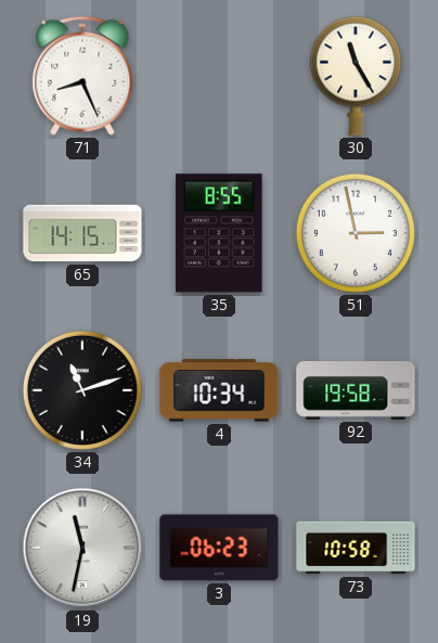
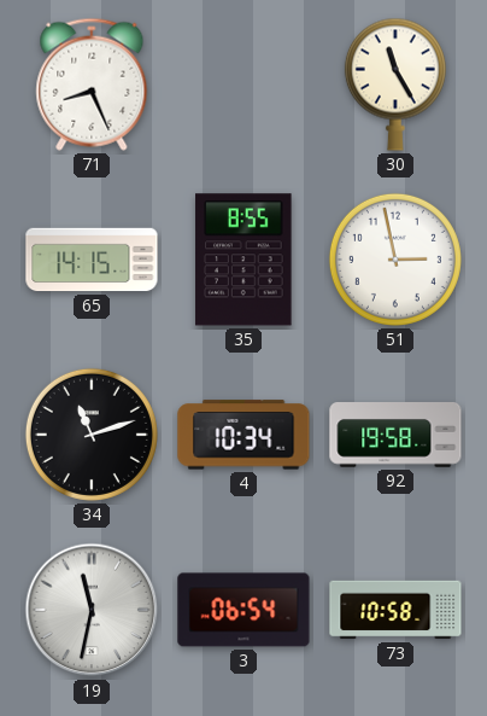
3: 06:23 -> 06:54 (243, 610)
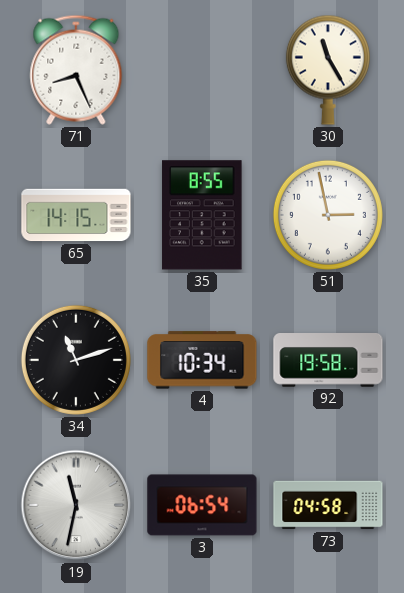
73: 10:58 -> 04:58 (328, 505)
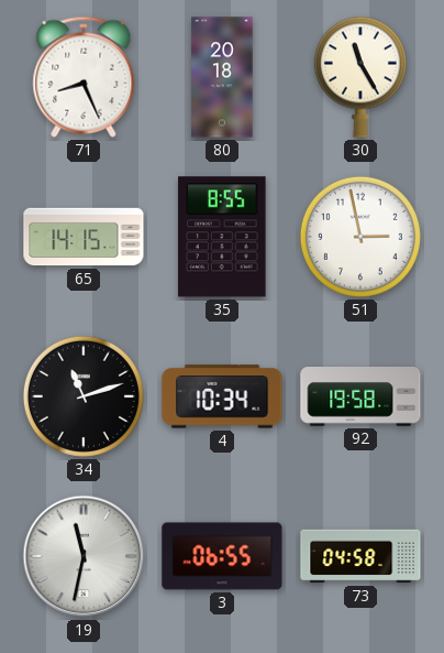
80: none -> 20:18 (222, 77)
3: 06:54 -> 06:55 (222, 556)
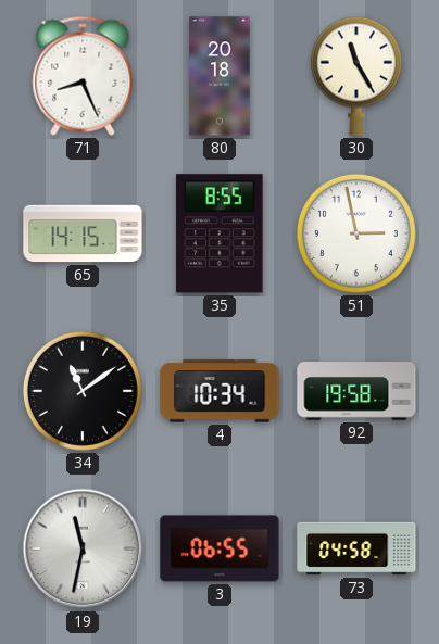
34: 11:12 -> 11:09 (83, 391)
